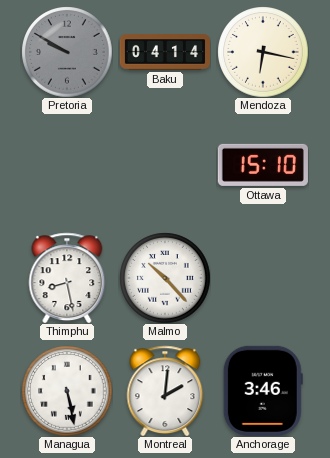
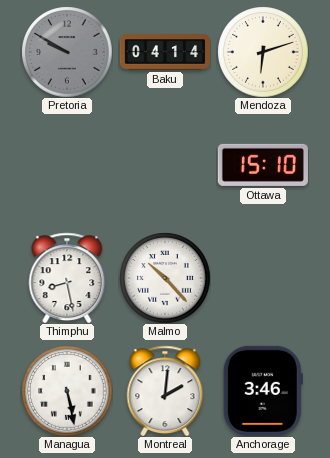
Mendoza: 6:17 -> 6:12 (263, 52)
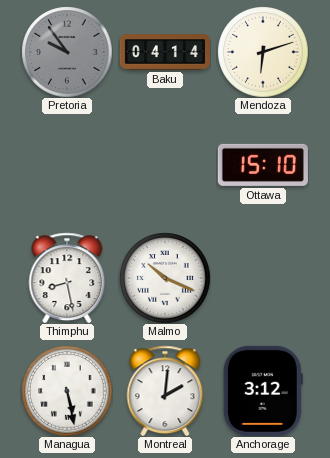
Pretoria: 9:50 -> 9:54 (67, 52)
Malmo: 10:23 -> 10:19 (165, 278)
Anchorage: 3:46 -> 3:12 (263, 391)
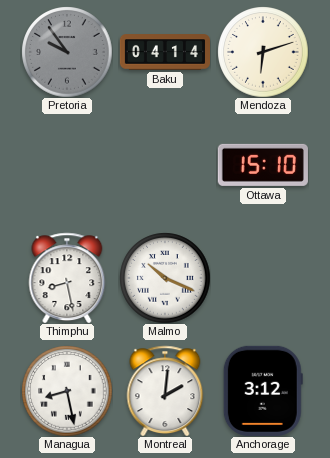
Managua: 5:28 -> 8:28 (67, 391)
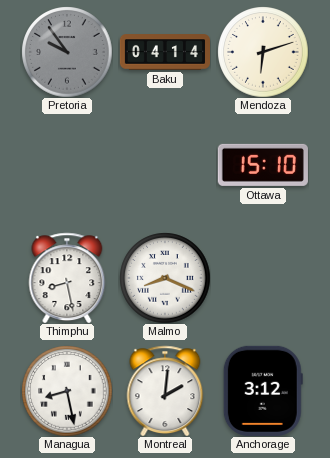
Malmo: 10:19 -> 8:19 (165, 278)
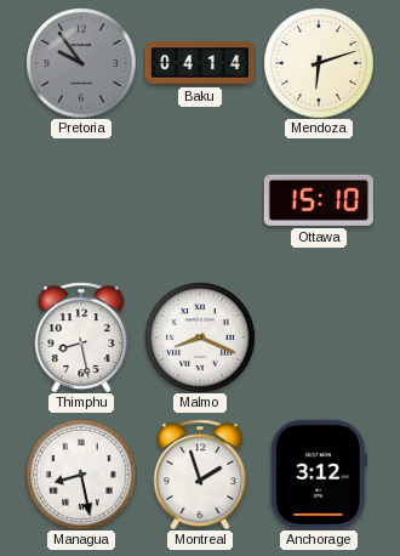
Montreal: 2:01 -> 1:57 (200, 475)
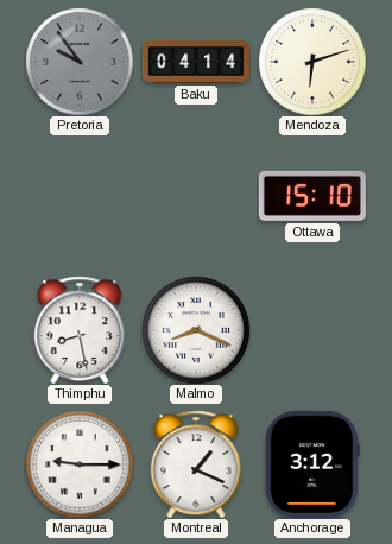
Managua: 8:28 -> 9:15 (80, 464)
Montreal: 1:57 -> 1:19 (196, 464)
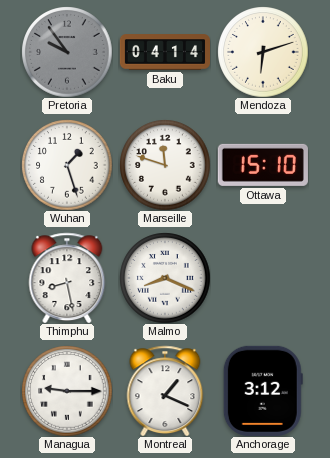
Wuhan: none -> 1:27 (67, 165)
Marseille: none -> 11:48 (165, 165)
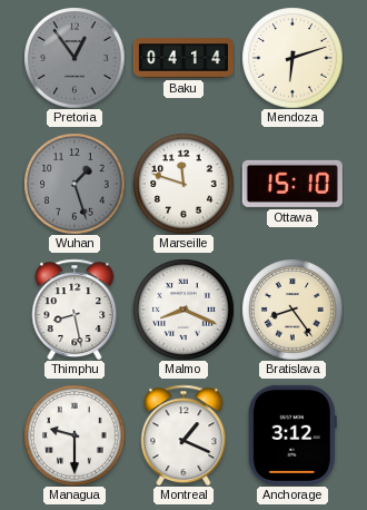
Pretoria: 9:54 -> 12:54 (75, 58)
Wuhan dial: white -> grey (75, 184)
Bratislava: none -> 8:24 (292, 310)
Managua: 9:15 -> 9:30 (75, 435)
